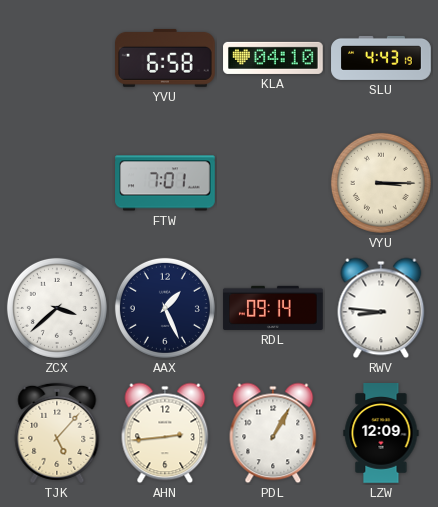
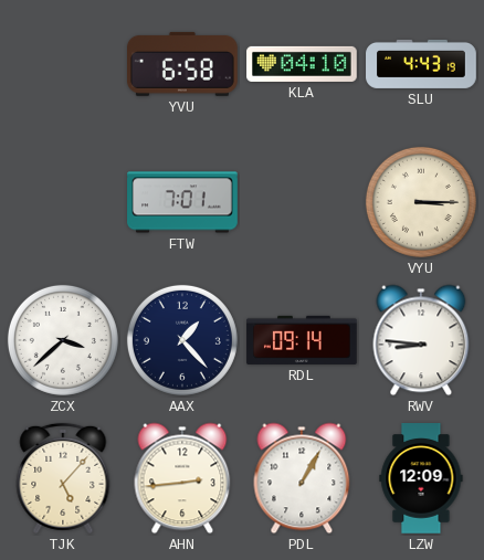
AAX: 1:26 -> 1:23 (182, 340)
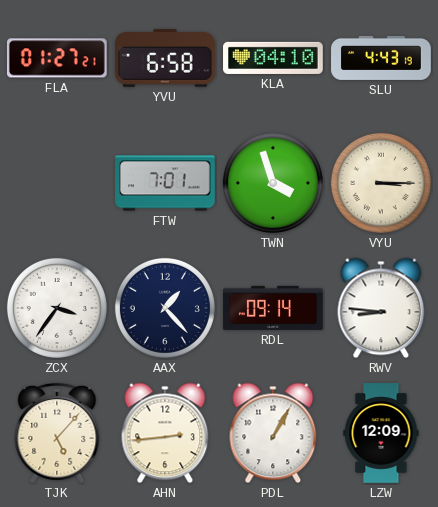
FLA: none -> 01:27 (57, 58)
TWN: none -> 3:57 (273, 183)
ZCX: 3:38 -> 3:36 (57, 308)
